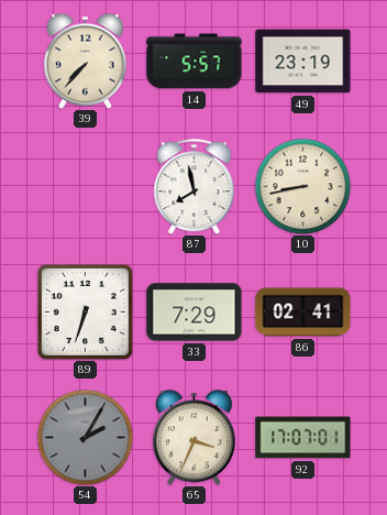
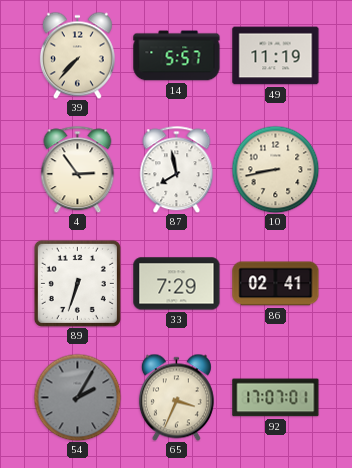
49: 23:19 -> 11:19 (276, 56)
4: none -> 2:54 (78, 169)
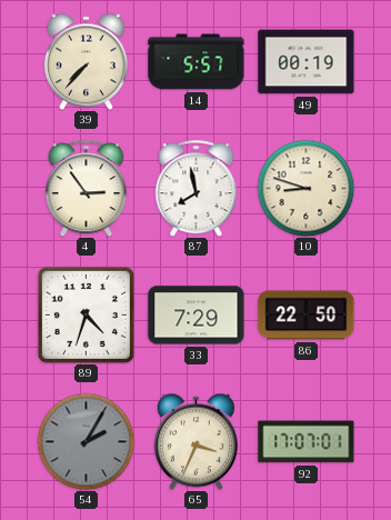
49: 11:19 -> 00:19 (307, 62)
10: 8:43 -> 8:48 (305, 188)
89: 6:33 -> 4:33 (86, 314)
86: 02:41 -> 22:50 (307, 316)
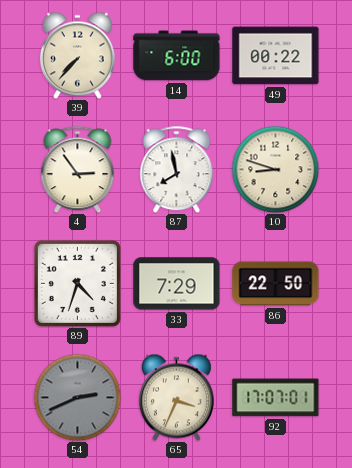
14: 5:57 -> 6:00 (177, 56)
49: 00:19 -> 00:22 (276, 56)
54: 2:05 -> 2:41 (77, 397)
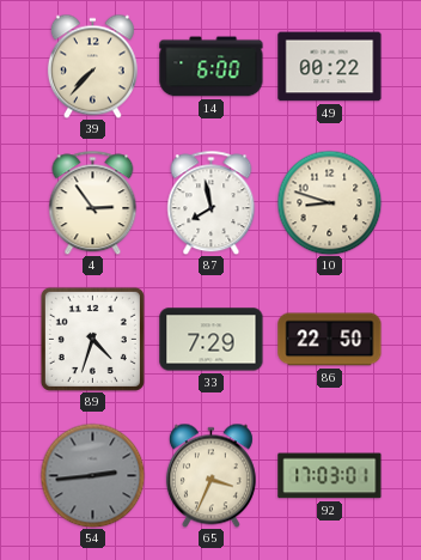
54: 2:41 -> 2:44 (92, 475)
92: 17:07 -> 17:03 (330, 476)
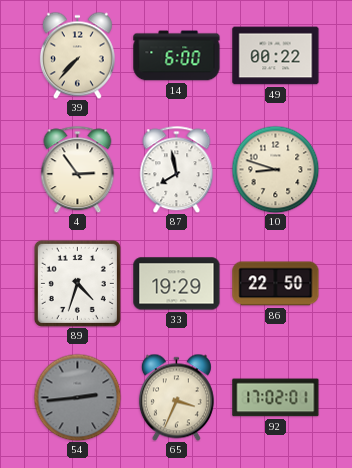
33: 7:29 -> 19:29 (177, 284)
92: 17:03 -> 17:02 (276, 398)
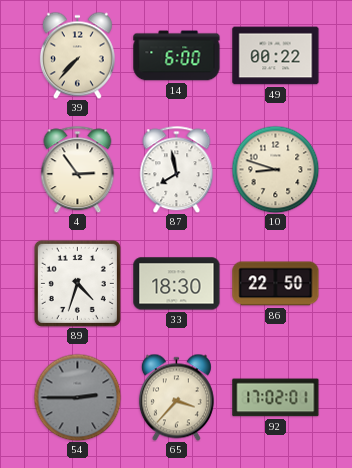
33: 19:29 -> 18:30 (177, 284)
54: 2:44 -> 2:45 (77, 397)
65: 3:34 -> 3:37 (176, 397)
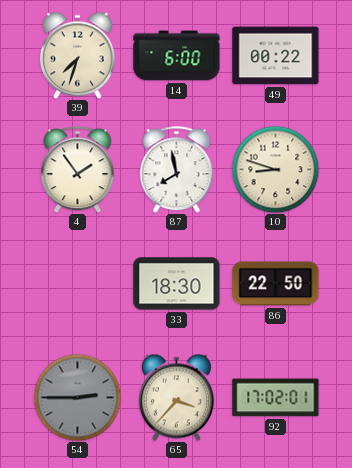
39: 7:37 -> 7:33 (77, 55)
4: 2:54 -> 1:54 (78, 169)
89: 4:33 -> none (77, 283)
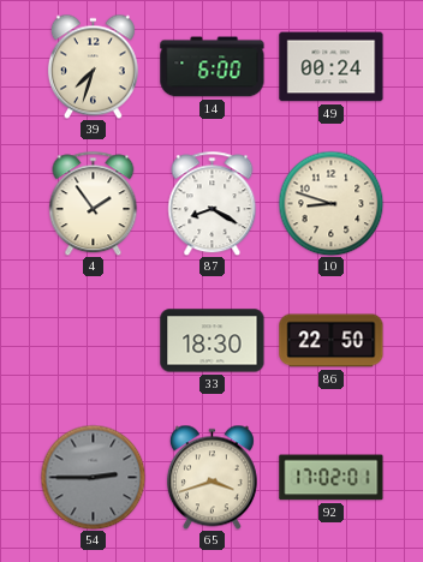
49: 00:22 -> 00:24 (332, 67)
87: 7:58 -> 8:20 (213, 203)
65: 3:37 -> 3:42 (211, 477)
